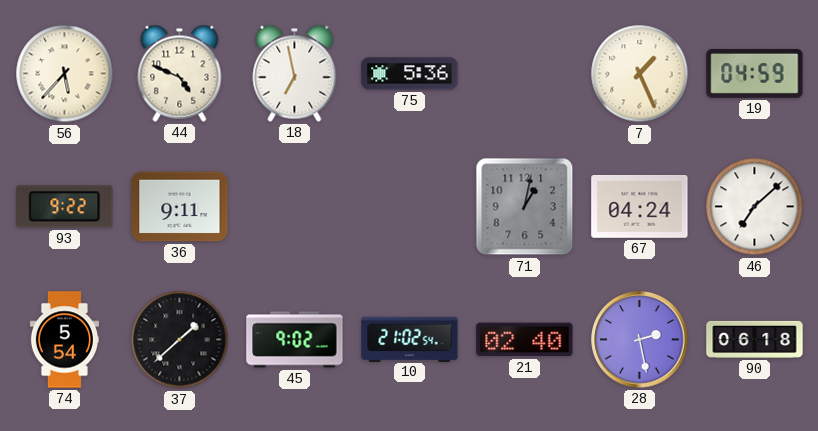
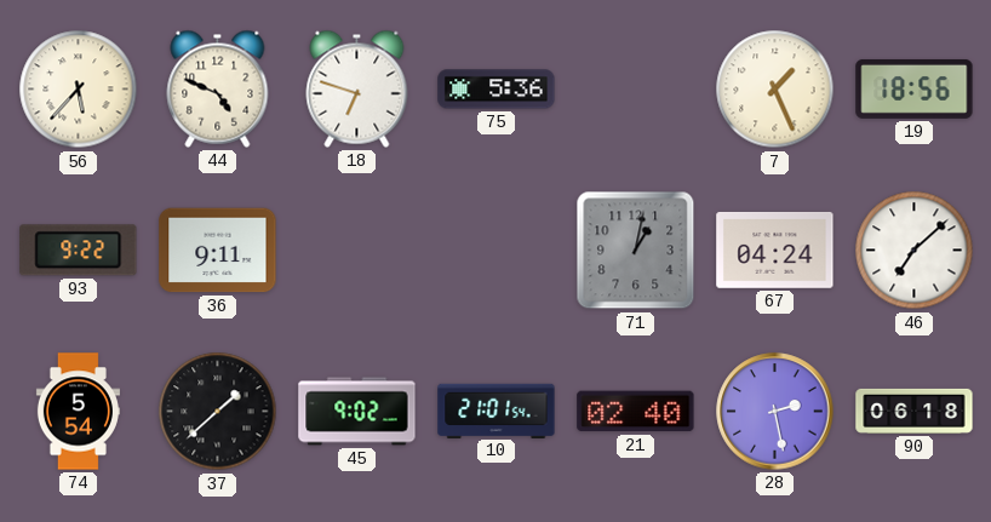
18: 6:58 -> 6:48 (357, 88)
19: 04:59 -> 18:56 (915, 88)
10: 21:02 -> 21:01 (497, 411)
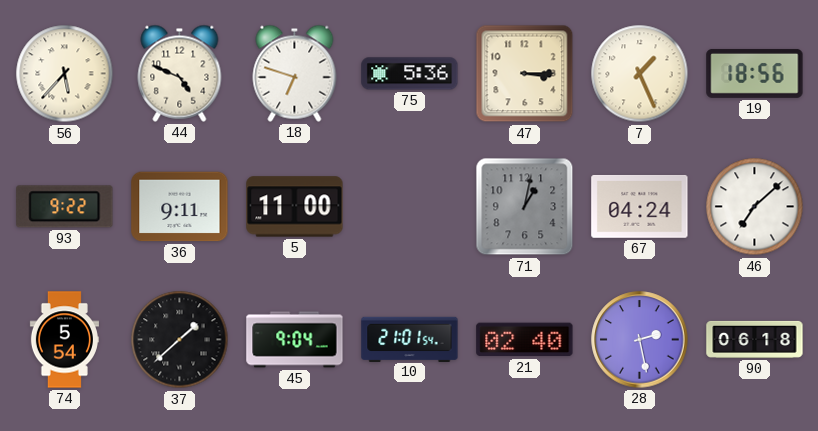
47: none -> 3:15 (525, 74)
5: none -> 11:00 (295, 207)
45: 9:02 -> 9:04 (295, 340)
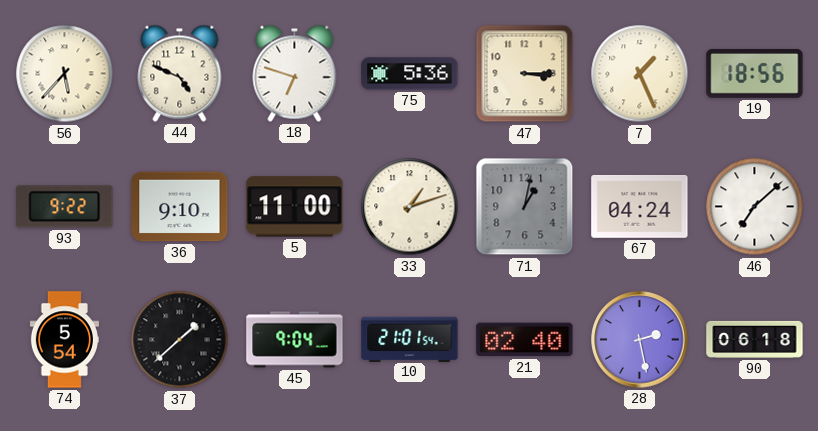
36: 9:11 -> 9:10 (180, 207)
33: none -> 1:12 (410, 207)
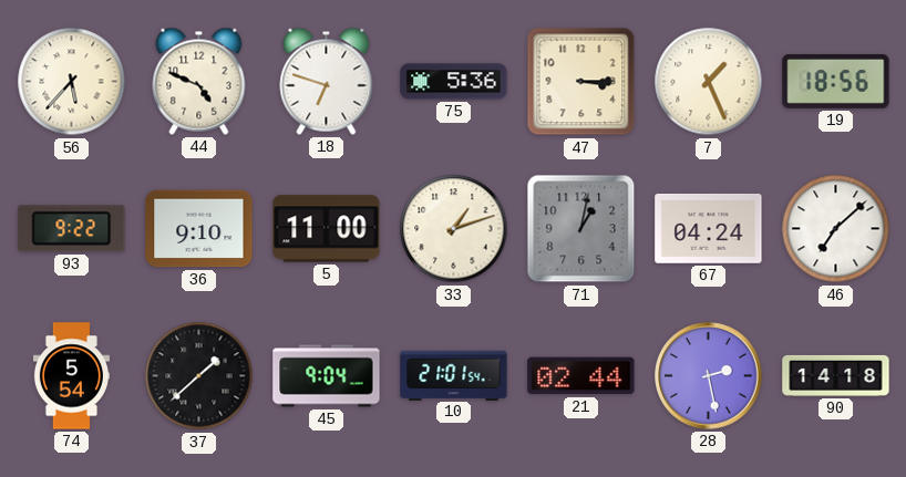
21: 02:40 -> 02:44 (581, 376)
90: 06:18 -> 14:18 (836, 375)
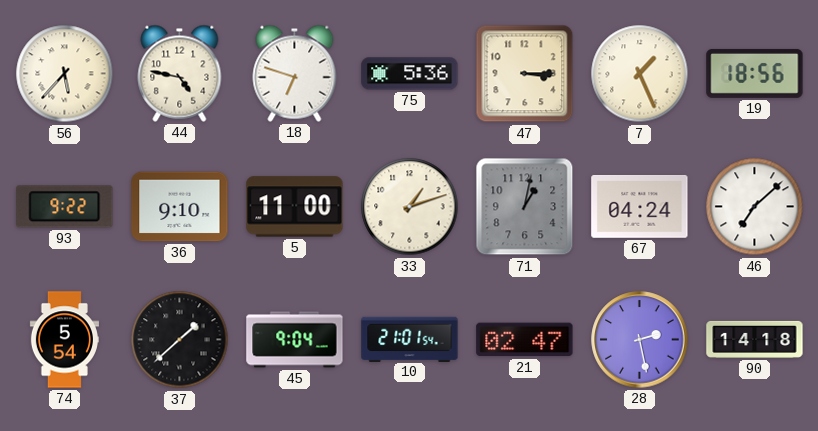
44: 4:49 -> 4:47 (180, 73)
21: 02:44 -> 02:47 (525, 340)
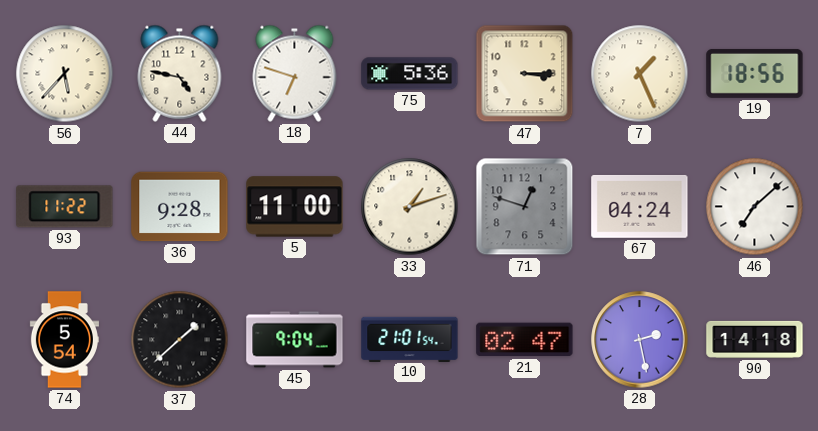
93: 9:22 -> 11:22 (65, 207)
36: 9:10 -> 9:28 (180, 207)
71: 1:02 -> 12:48 (525, 207)
